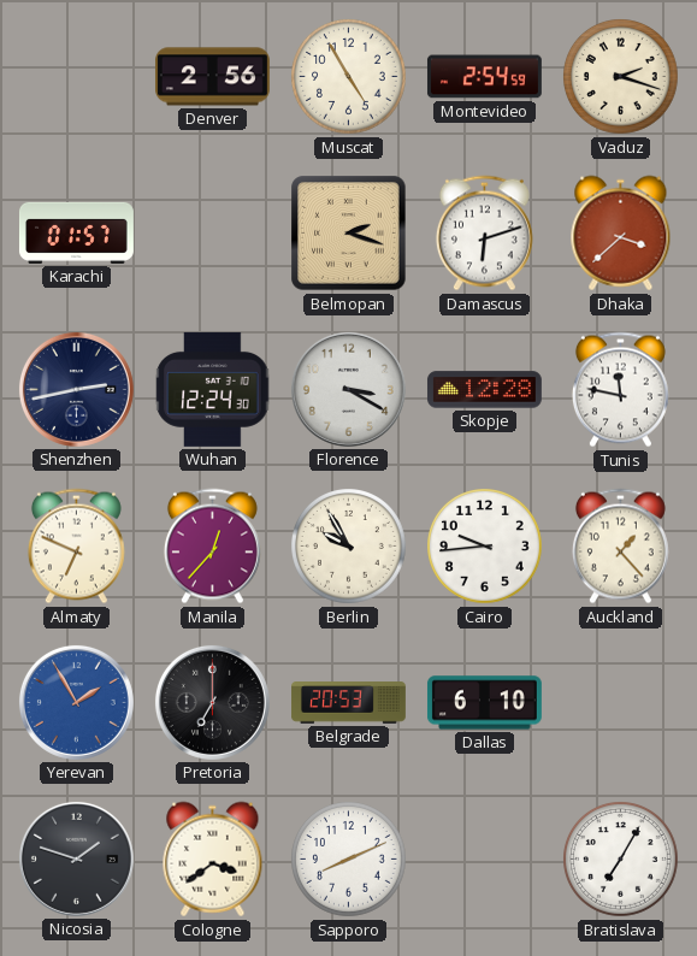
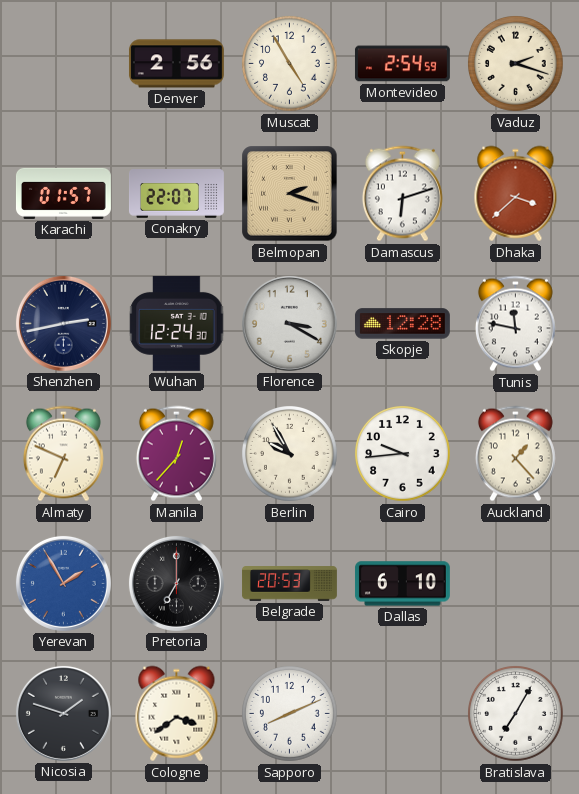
Conakry: none -> 22:07 (176, 194)
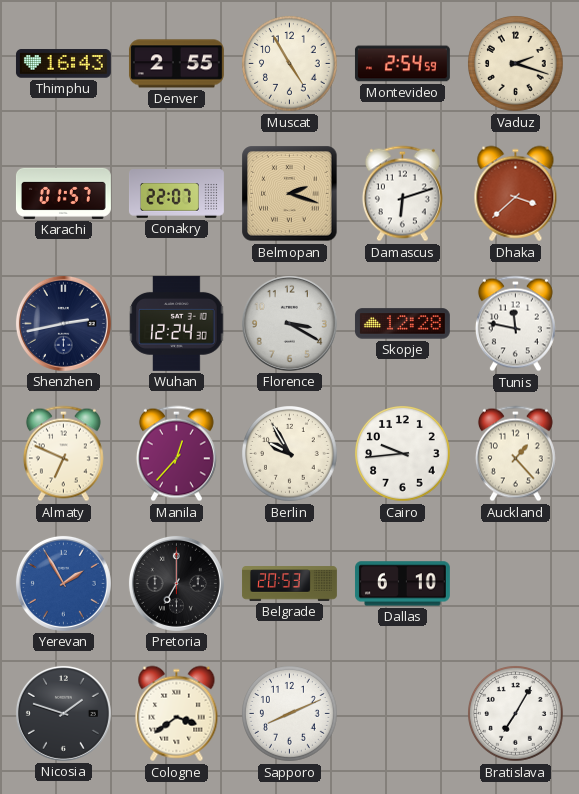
Thimphu: none -> 16:43 (63, 64)
Denver: 2:56 -> 2:55 (176, 64)
